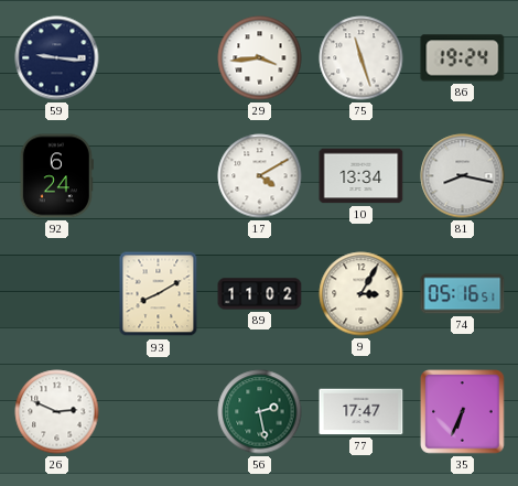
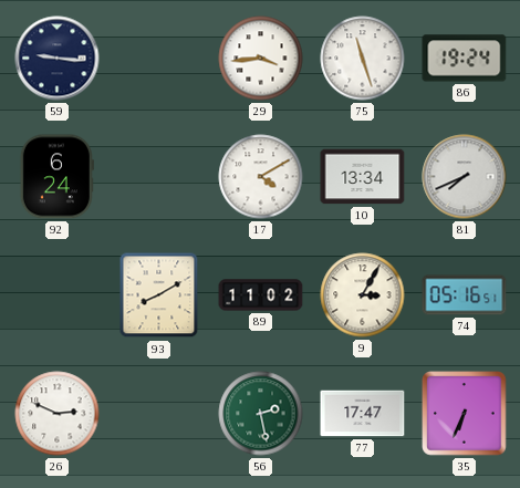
81: 8:17 -> 7:41 (465, 177)
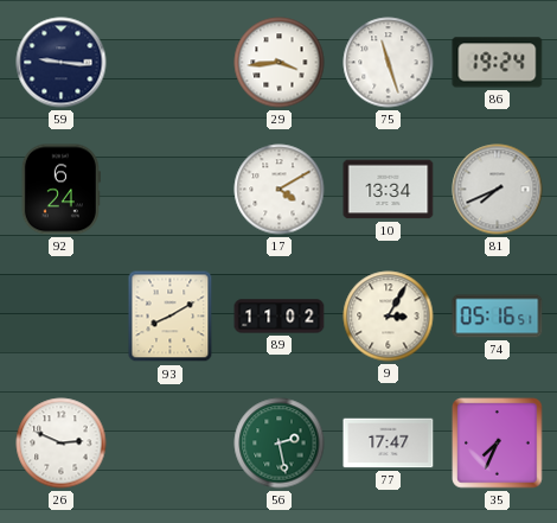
35: 6:34 -> 7:34 (498, 444)
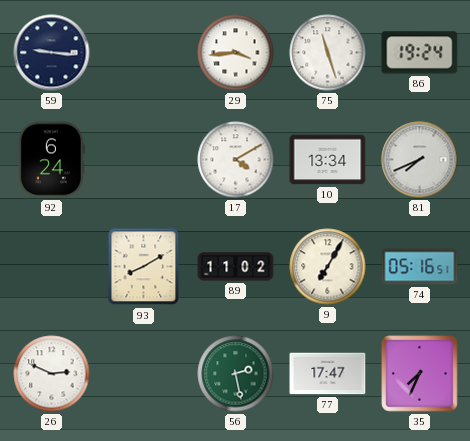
9: 3:05 -> 7:05 (328, 267)
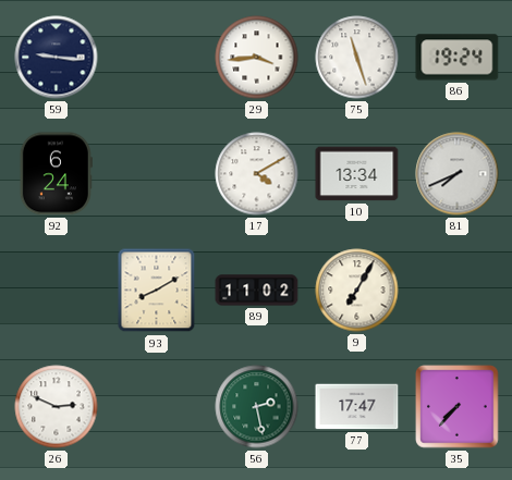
74: 05:16 -> none (420, 267)
35: 7:34 -> 7:37 (458, 407)
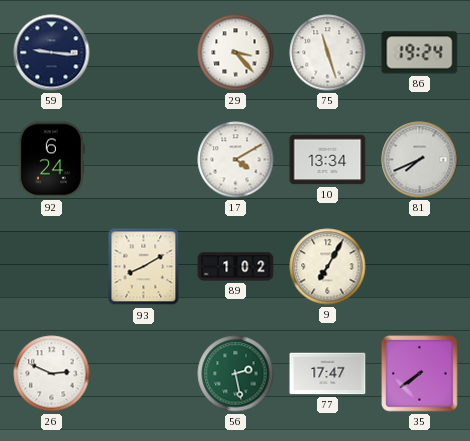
29: 3:44 -> 3:23 (236, 53)
89: 11:02 -> 1:02 (236, 267)
35: 7:37 -> 7:39 (420, 374)
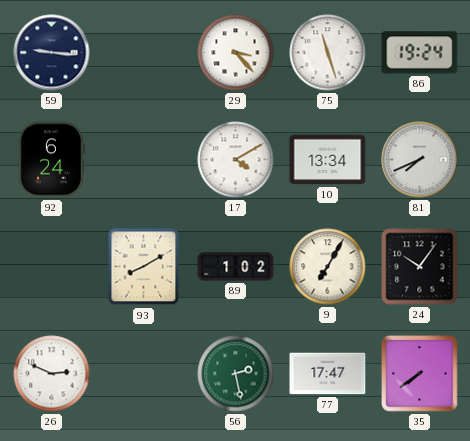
24: none -> 10:06 (420, 267)
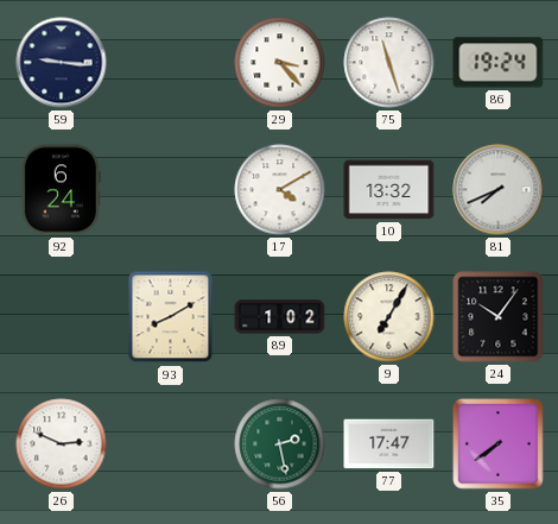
10: 13:34 -> 13:32 (389, 190)
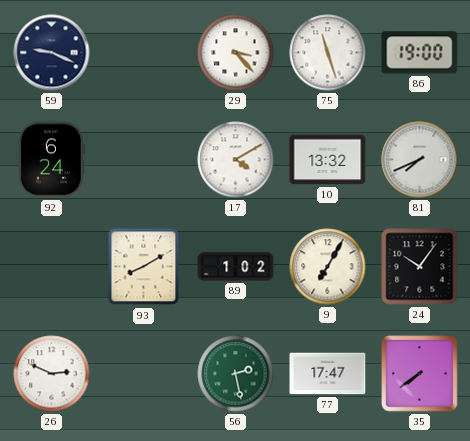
59: 9:16 -> 9:19 (52, 53)
86: 19:24 -> 19:00 (420, 53)
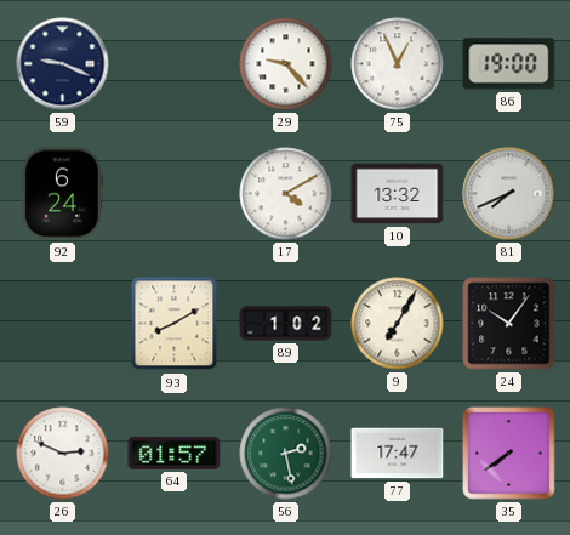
29: 3:23 -> 9:23 (286, 64)
75: 11:27 -> 12:56 (398, 64)
64: none -> 01:57 (175, 453)
